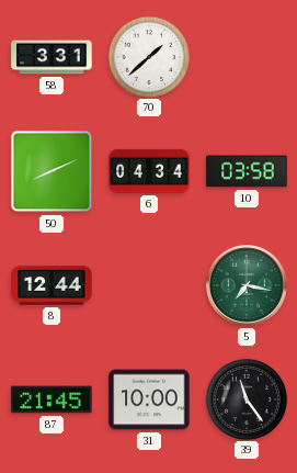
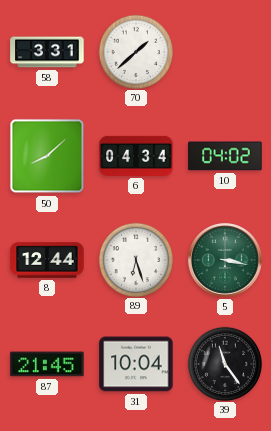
50: 8:11 -> 8:08 (47, 156)
10: 03:58 -> 04:02 (225, 156)
89: none -> 6:27 (135, 259)
5: 7:17 -> 3:17 (226, 261)
31: 10:00 -> 10:04 (136, 364)
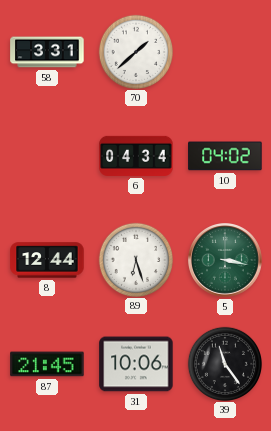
50: 8:08 -> none (47, 156)
31: 10:04 -> 10:06 (136, 364)
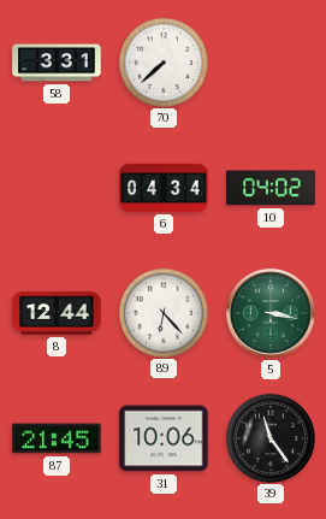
70: 1:38 -> 7:38 (162, 61)
89: 6:27 -> 6:23 (162, 312)
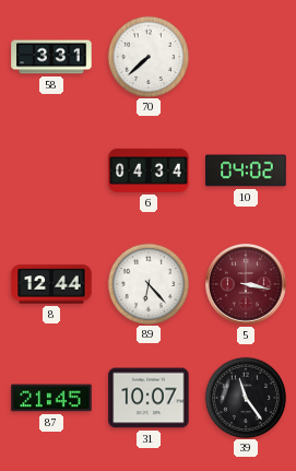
5 dial: green -> burgundy (247, 285)
31: 10:06 -> 10:07 (149, 398)
